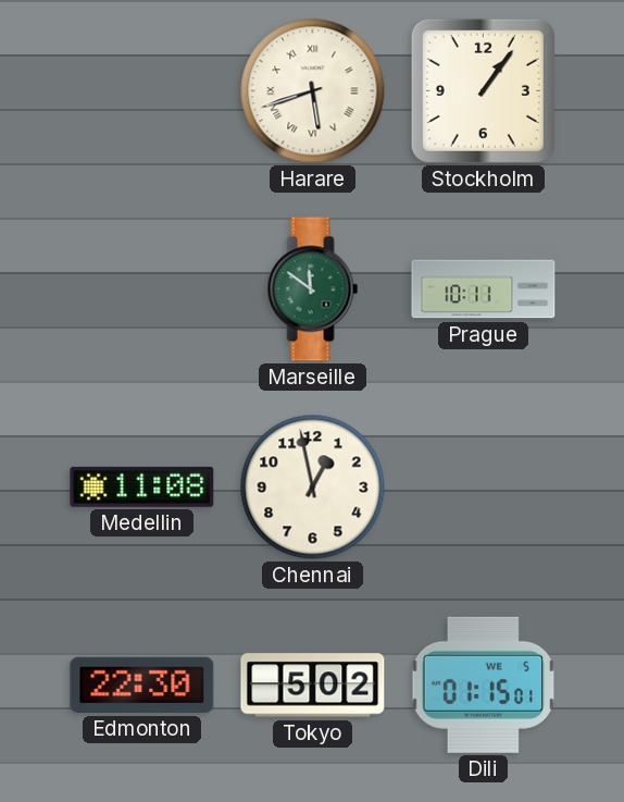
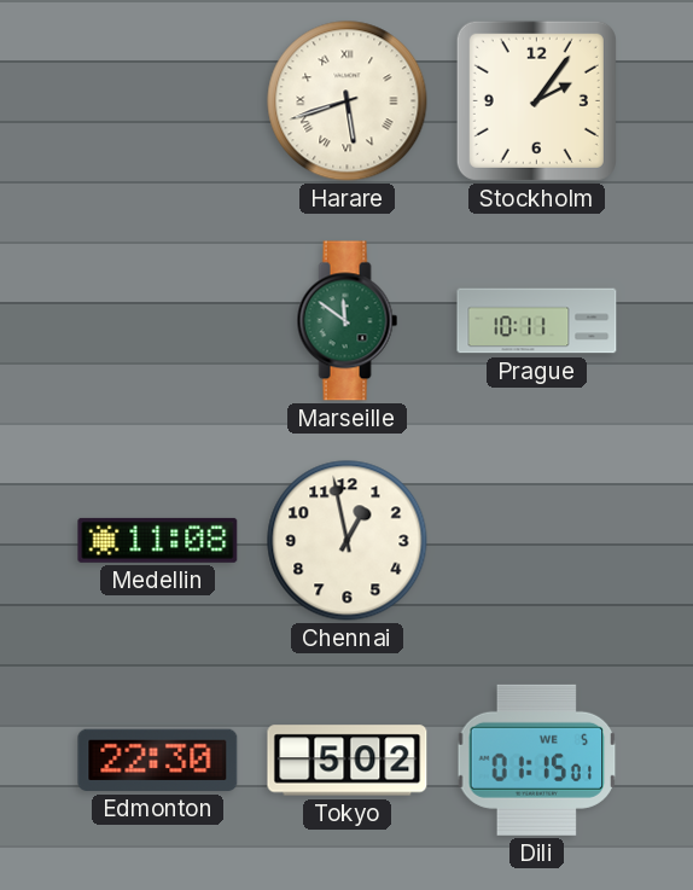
Stockholm: 1:06 -> 2:06 (536, 100)
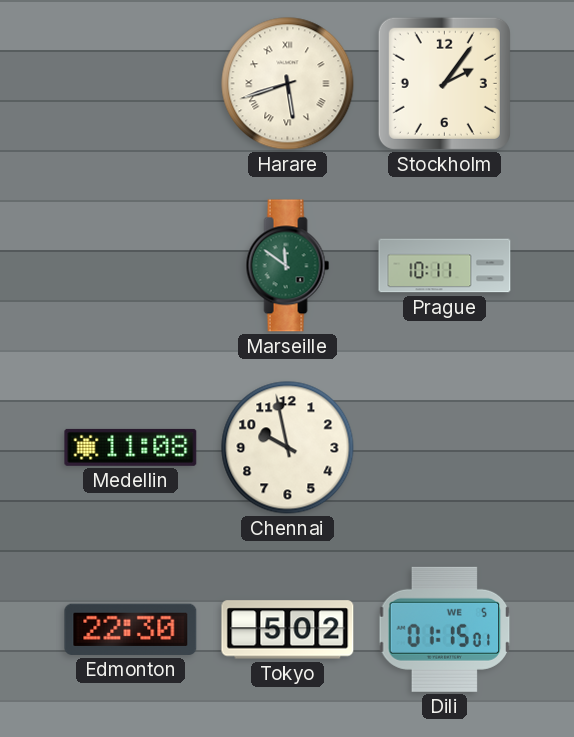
Chennai: 12:58 -> 9:58 (288, 448)
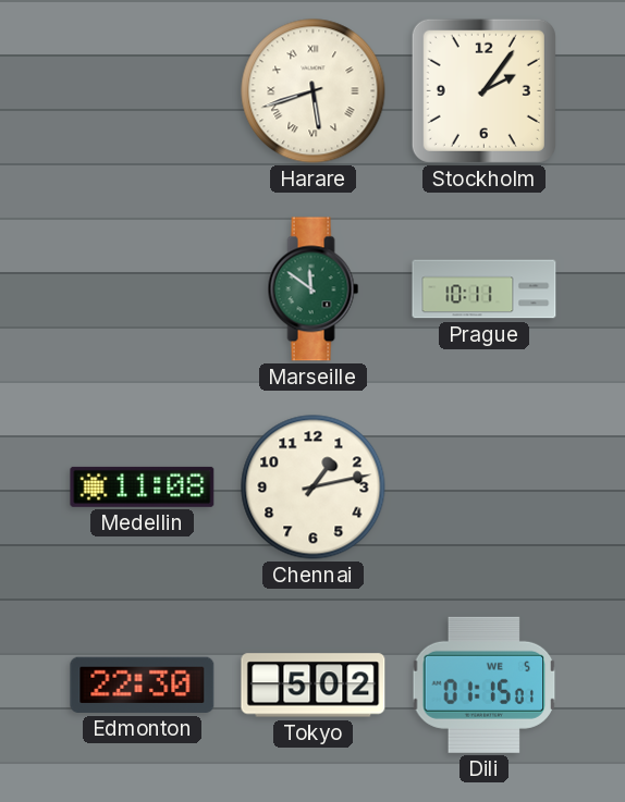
Chennai: 9:58 -> 1:13 (314, 488)
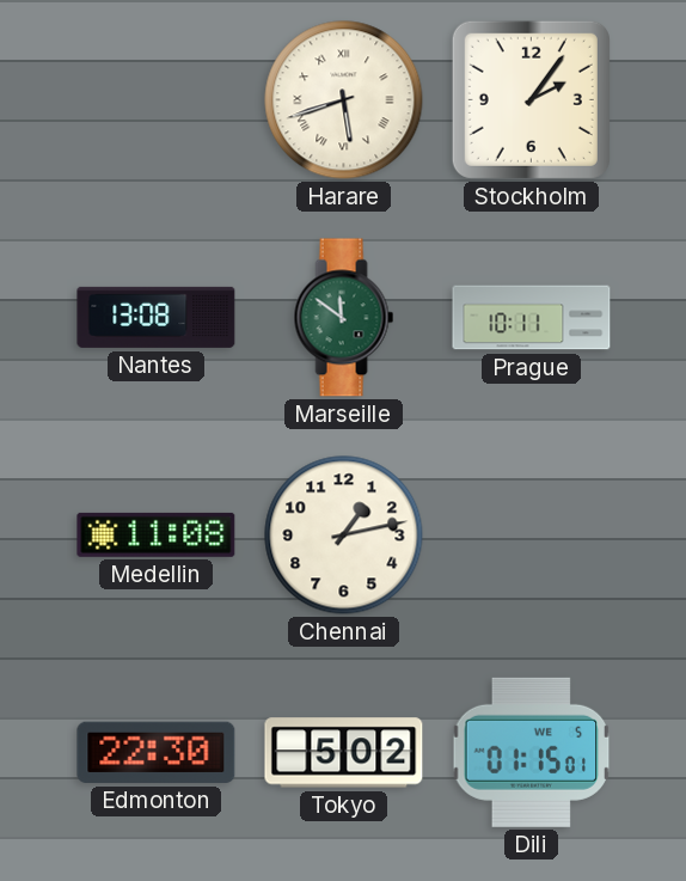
Nantes: none -> 13:08 (157, 317)
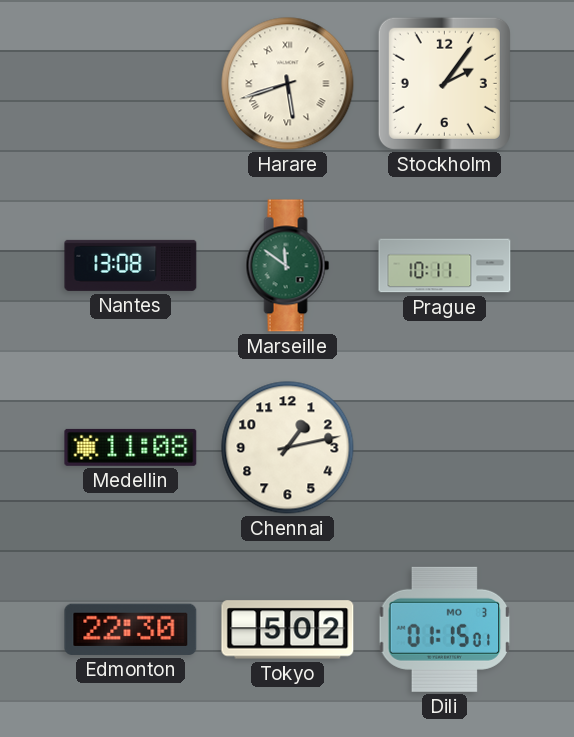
Dili date: WE 5 -> MO 3 (445, 629)
